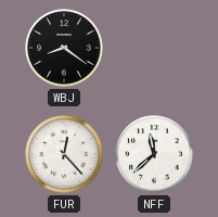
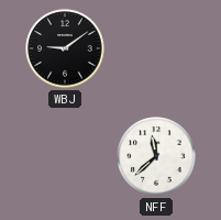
WBJ: 8:21 -> 9:09 (65, 48)
FUR: 12:23 -> none (64, 154)
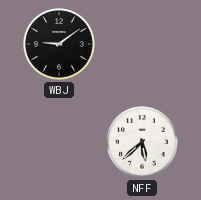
NFF: 11:38 -> 5:38 (142, 142)
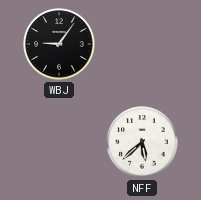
WBJ: 9:09 -> 9:06 (59, 44)
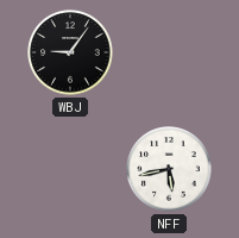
NFF: 5:38 -> 5:43 (169, 169)
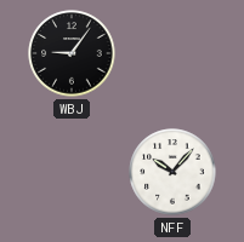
NFF: 5:43 -> 10:07 (172, 172)
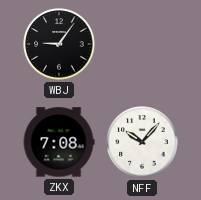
ZKX: none -> 7:08 (59, 142)
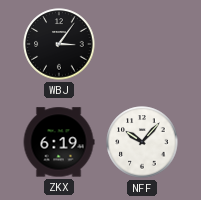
WBJ: 9:06 -> 3:06 (59, 44)
ZKX: 7:08 -> 6:19 (59, 142)
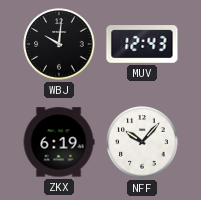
WBJ: 3:06 -> 10:01 (59, 44)
MUV: none -> 12:43 (142, 44)
